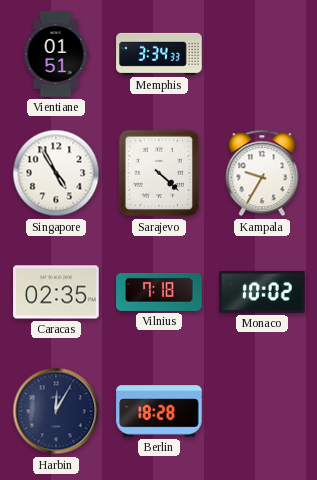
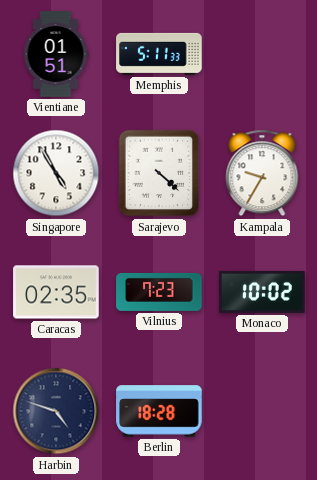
Memphis: 3:34 -> 5:11 (159, 54)
Vilnius: 7:18 -> 7:23 (159, 292)
Harbin: 12:05 -> 4:48 (56, 411)
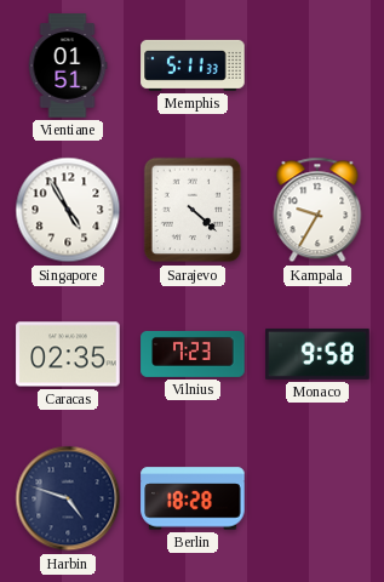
Monaco: 10:02 -> 9:58 (317, 354)
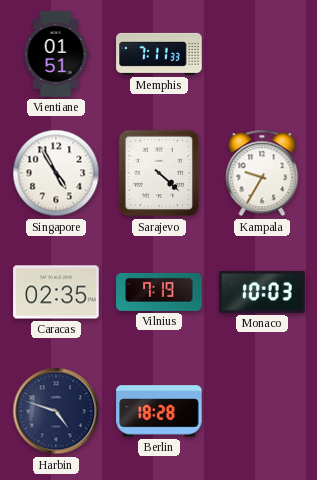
Memphis: 5:11 -> 7:11 (159, 54)
Vilnius: 7:23 -> 7:19 (159, 292)
Monaco: 9:58 -> 10:03 (262, 292)
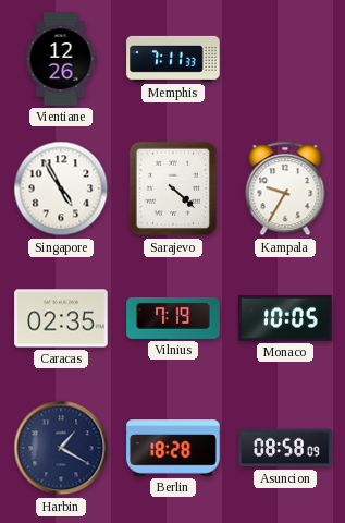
Vientiane: 01:51 -> 12:26 (61, 59)
Monaco: 10:03 -> 10:05 (285, 318)
Harbin: 4:48 -> 1:20 (61, 448)
Asuncion: none -> 08:58 (285, 448)
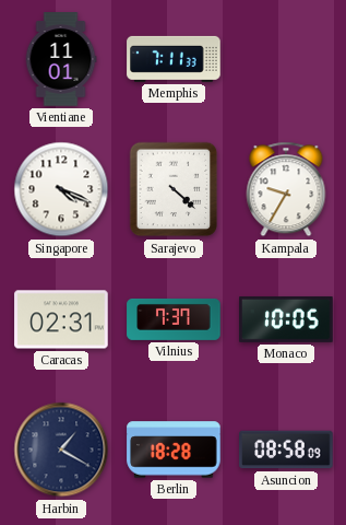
Vientiane: 12:26 -> 11:01 (61, 59)
Singapore: 4:55 -> 4:19 (61, 189)
Caracas: 02:35 -> 02:31 (61, 319)
Vilnius: 7:19 -> 7:37 (174, 319)
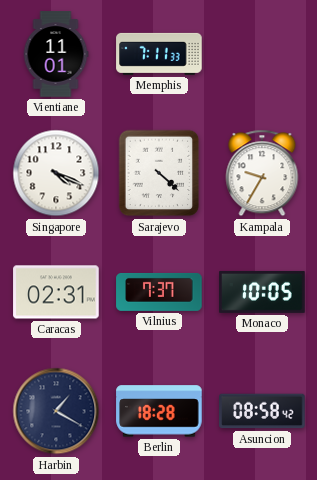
Asuncion: 08:58:09 -> 08:58:42 (262, 411)
